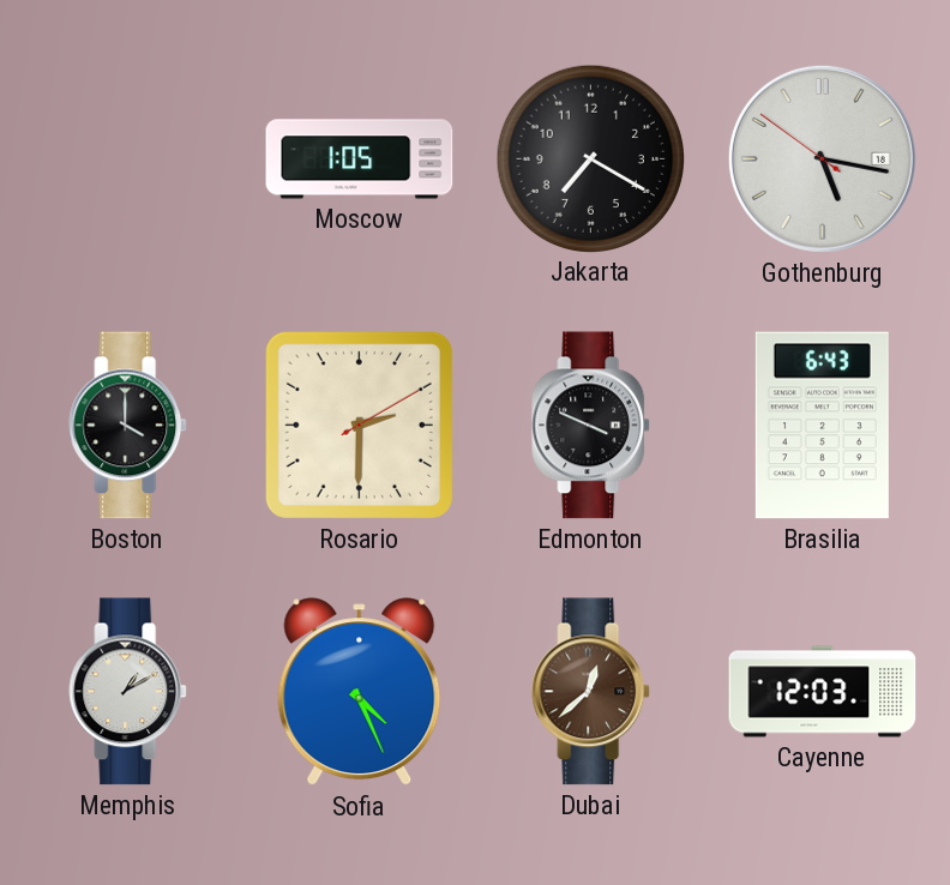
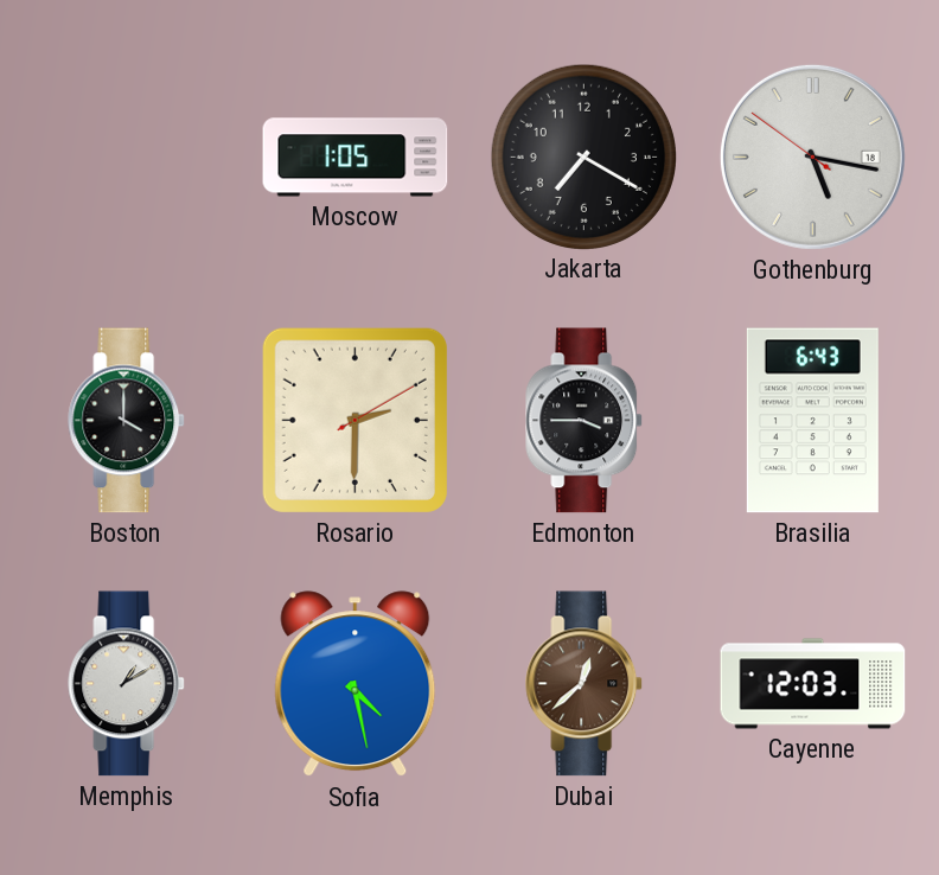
Edmonton: 3:49 -> 3:45 (585, 421)
Sofia: 4:26 -> 4:28 (356, 684)
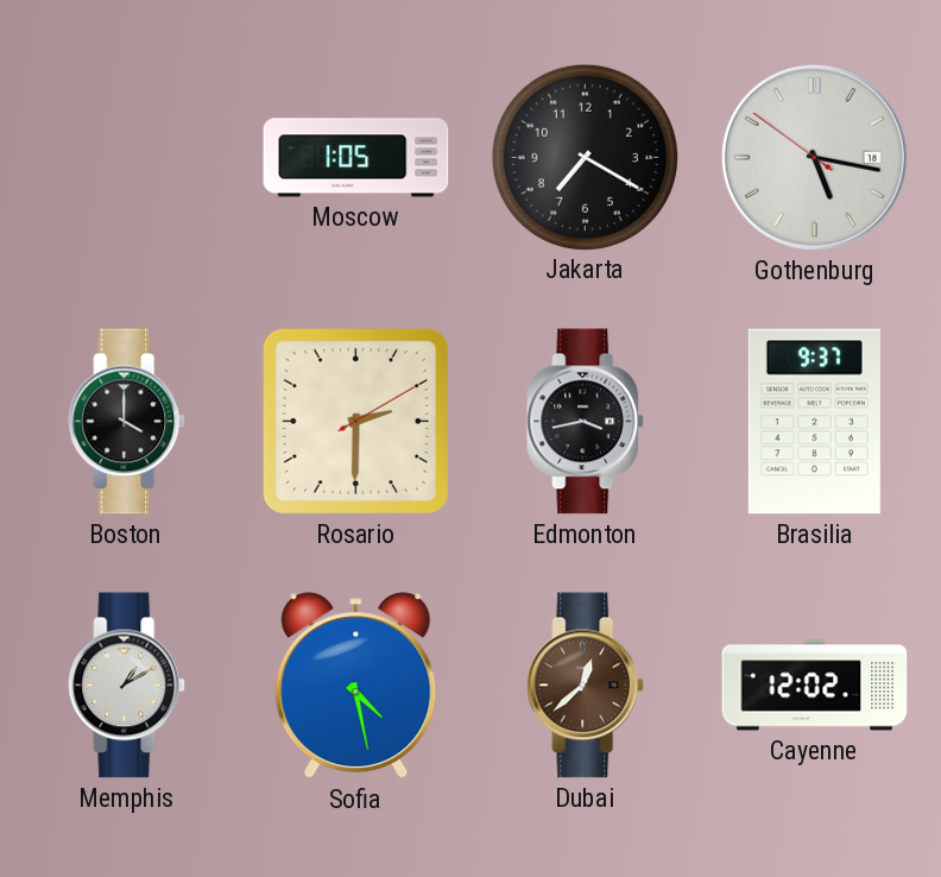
Edmonton: 3:45 -> 3:43 (586, 422)
Brasilia: 6:43 -> 9:37 (814, 422)
Cayenne: 12:03 -> 12:02 (815, 686)
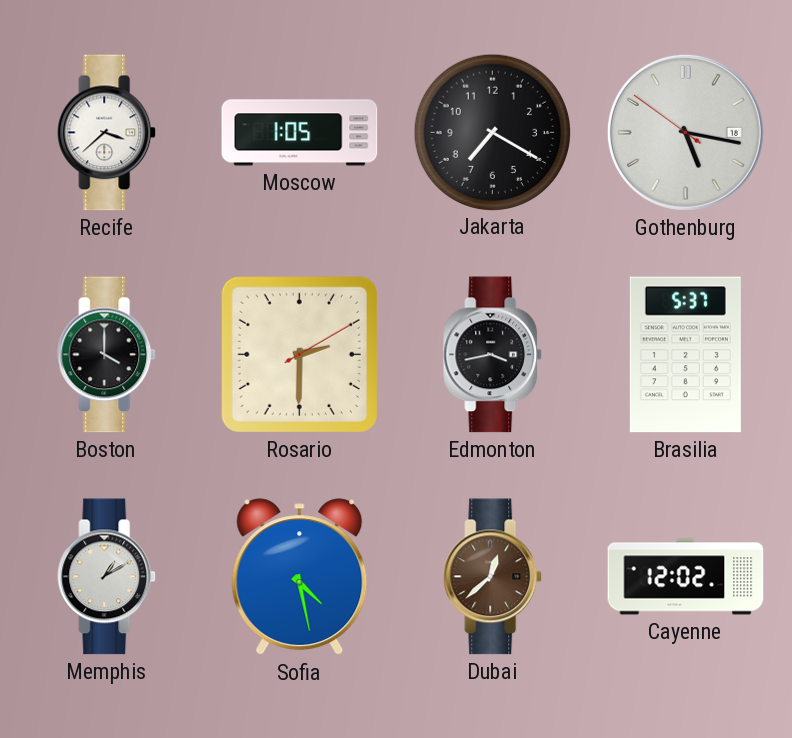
Recife: none -> 3:38 (107, 133)
Brasilia: 9:37 -> 5:37 (685, 355)
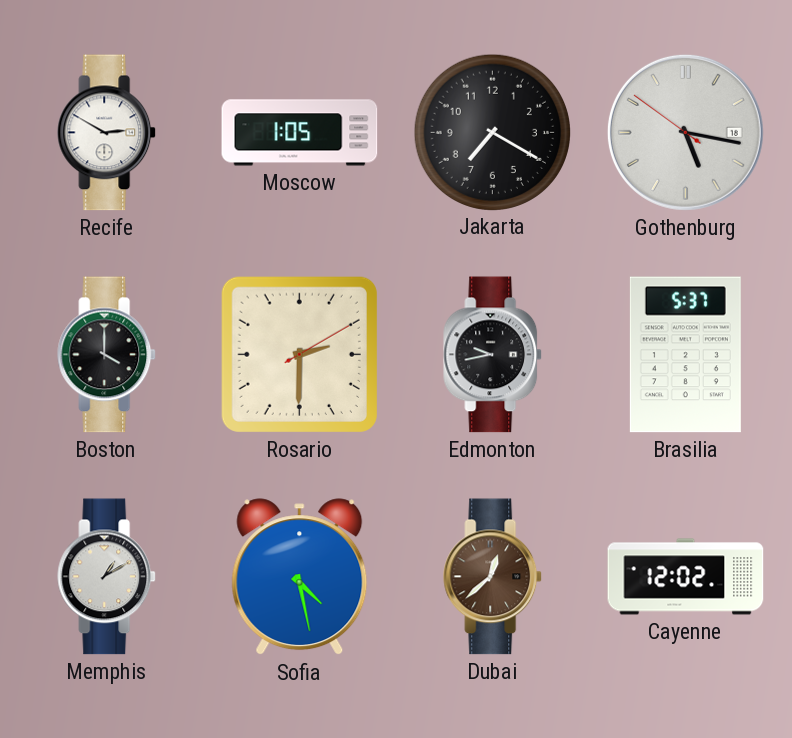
Recife: 3:38 -> 2:50 (107, 133)
Edmonton: 3:43 -> 9:43 (493, 355)
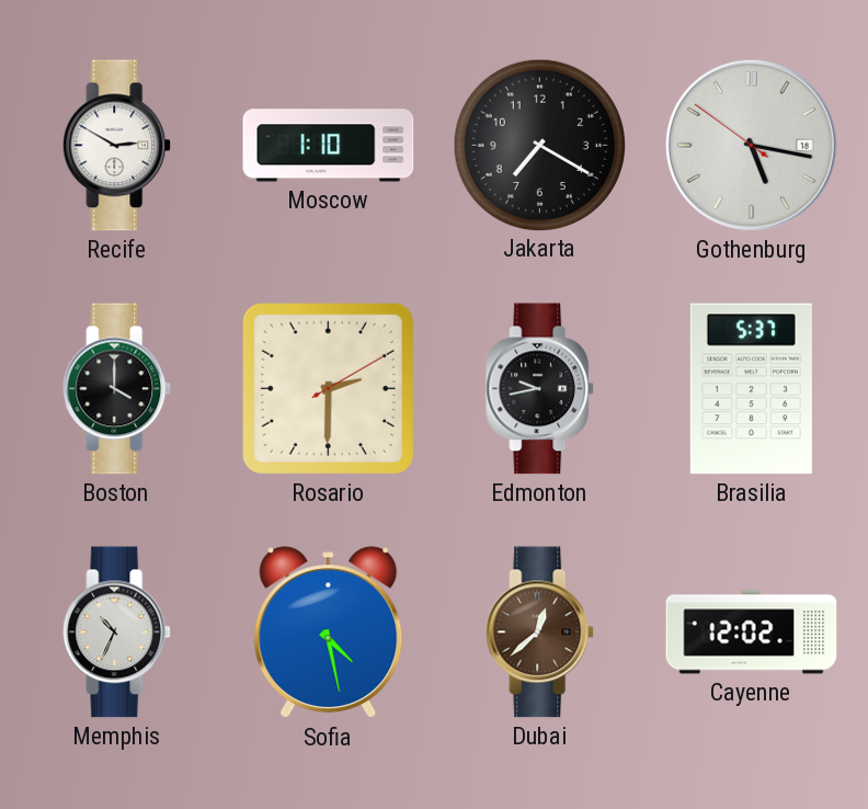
Moscow: 1:05 -> 1:10 (329, 146)
Memphis: 1:10 -> 10:34 (117, 633)
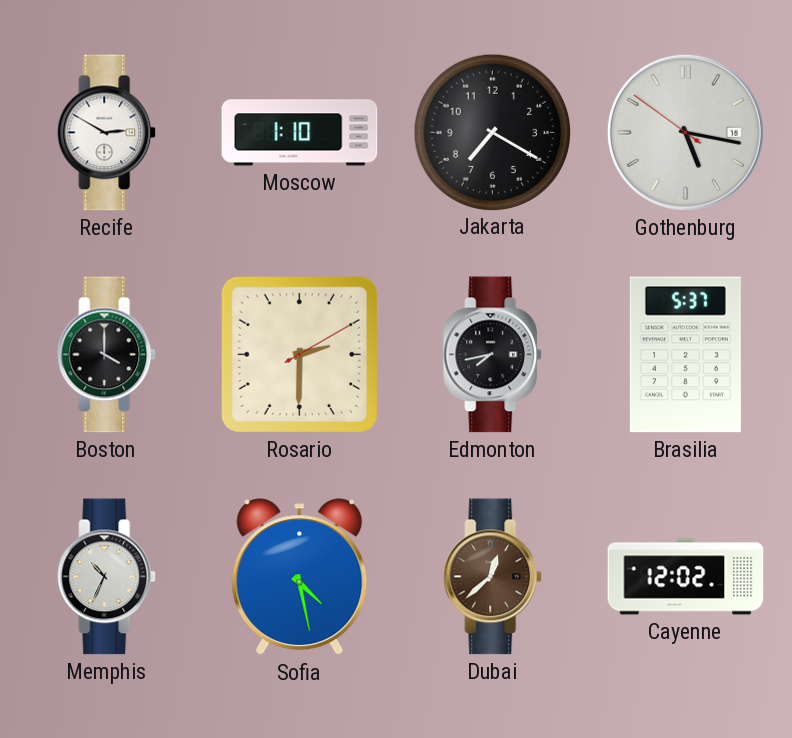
Edmonton: 9:43 -> 7:43 (493, 355)
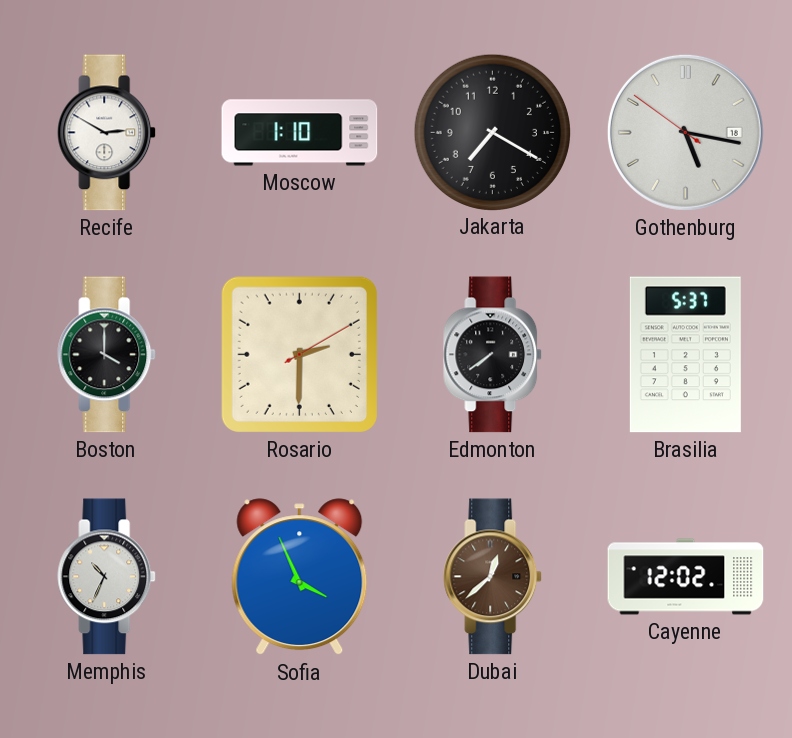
Edmonton: 7:43 -> 7:39 (493, 355)
Sofia: 4:28 -> 3:56 (300, 577)
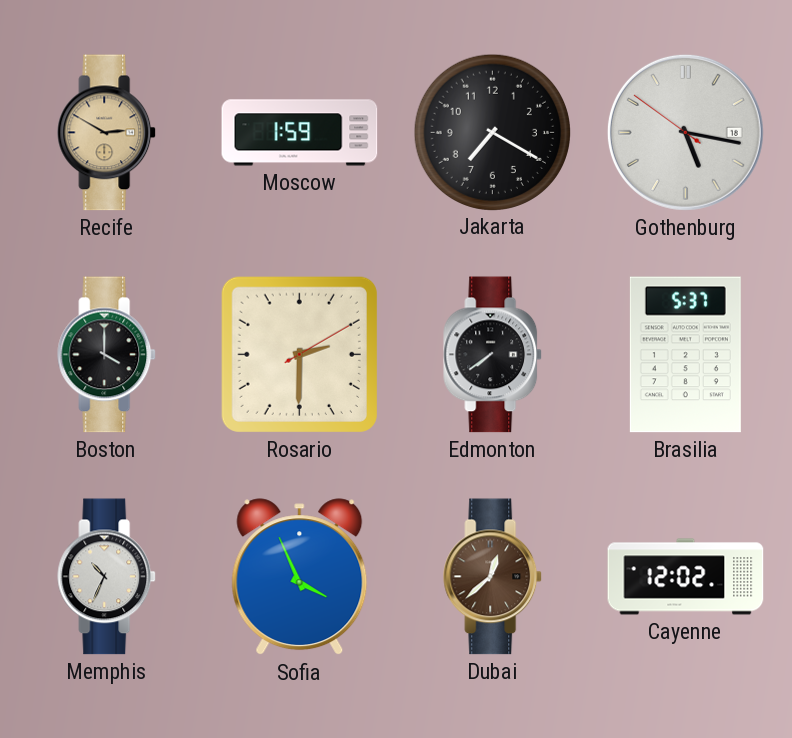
Recife dial: white -> champagne (107, 133)
Moscow: 1:10 -> 1:59 (300, 133)
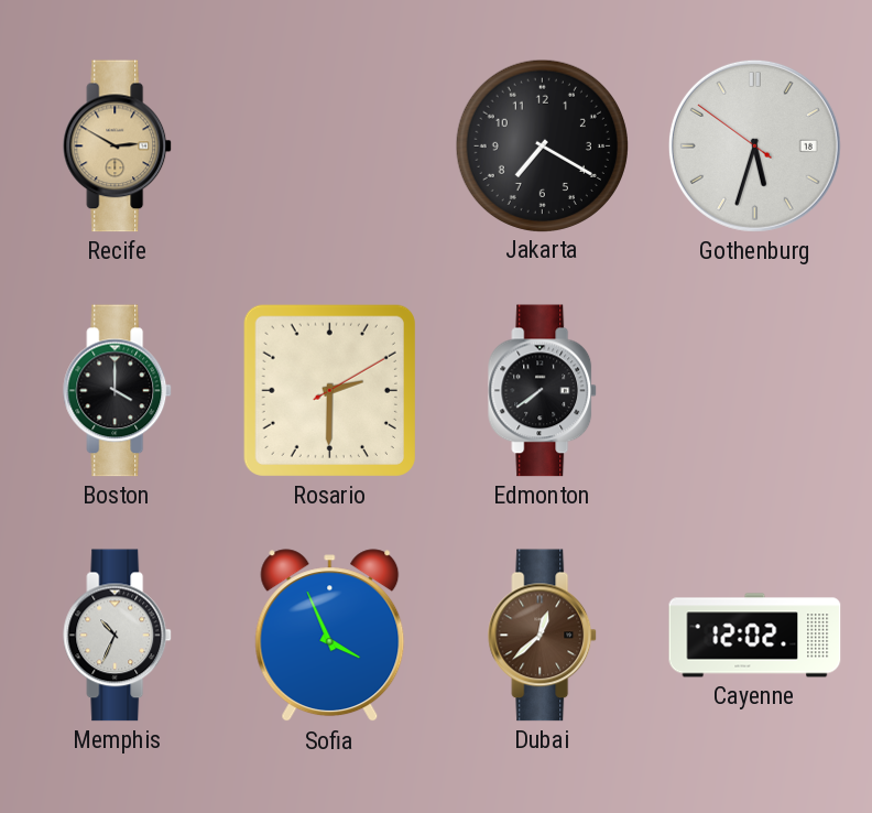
Moscow: 1:59 -> none (300, 133)
Gothenburg: 5:16 -> 5:32 (754, 145)
Brasilia: 5:37 -> none (685, 355)
